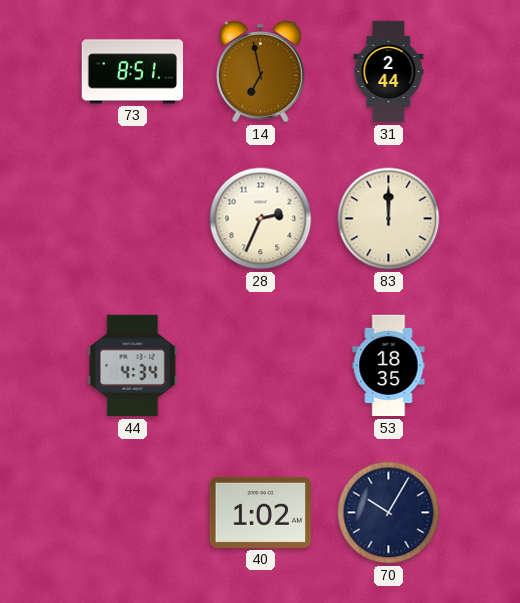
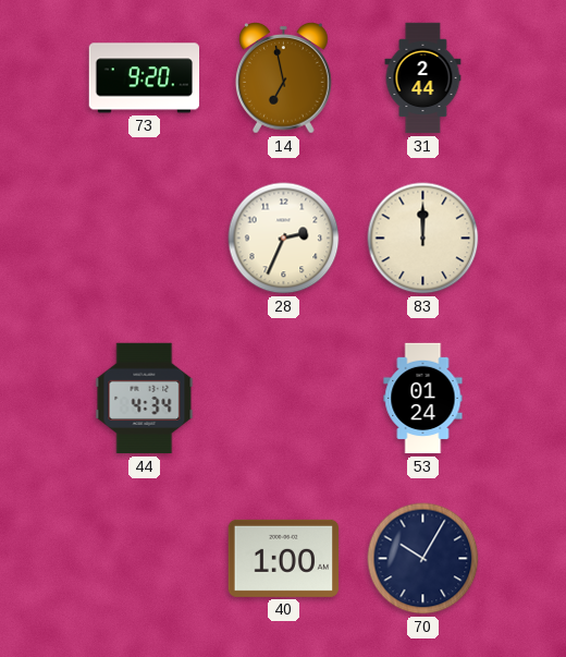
73: 8:51 -> 9:20 (145, 78)
53: 18:35 -> 01:24 (423, 399)
40: 1:02 -> 1:00 (283, 558)
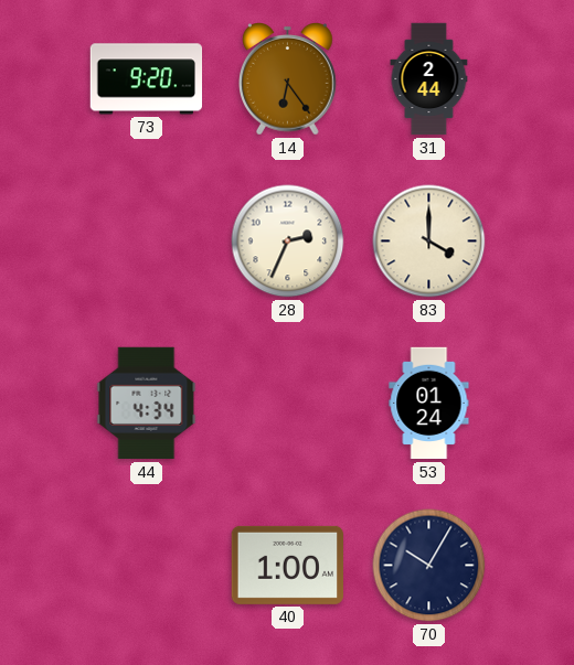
14: 6:58 -> 6:24 (288, 79)
83: 12:00 -> 4:00 (429, 242)
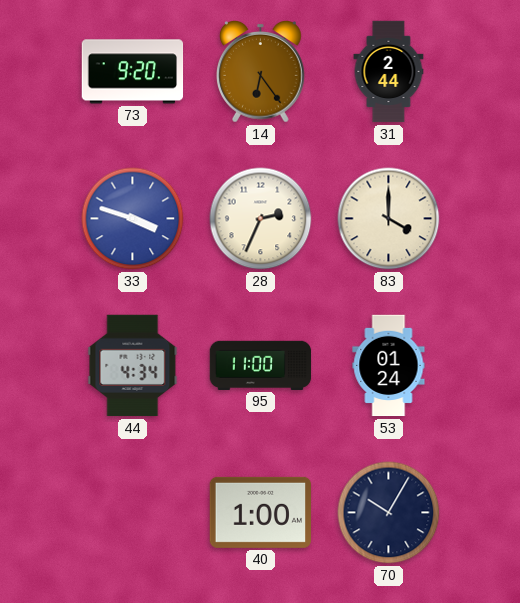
33: none -> 3:48 (133, 219)
95: none -> 11:00 (261, 365)
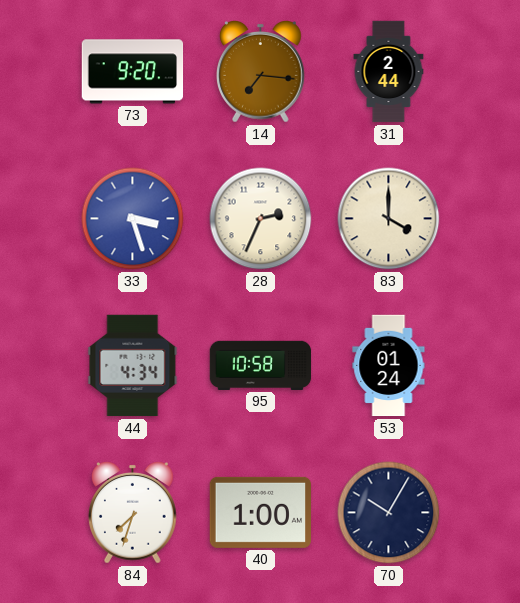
14: 6:24 -> 7:16 (261, 72)
33: 3:48 -> 3:27 (133, 219)
95: 11:00 -> 10:58 (261, 365)
84: none -> 7:33 (133, 513)
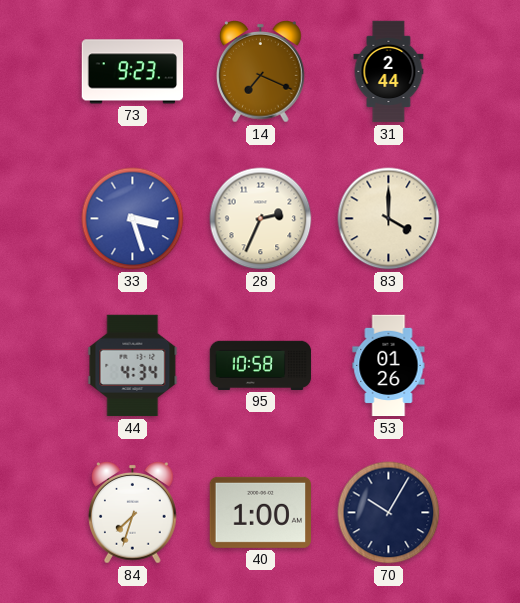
73: 9:20 -> 9:23 (133, 72)
14: 7:16 -> 7:19 (261, 72)
53: 01:24 -> 01:26 (389, 366)
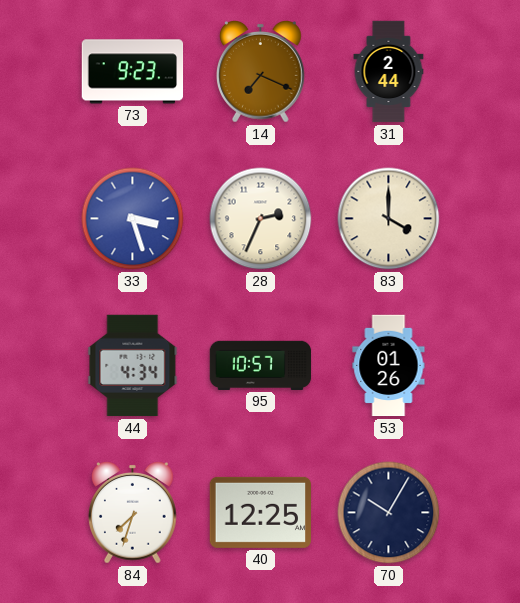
95: 10:58 -> 10:57 (261, 365)
40: 1:00 -> 12:25 (260, 512)
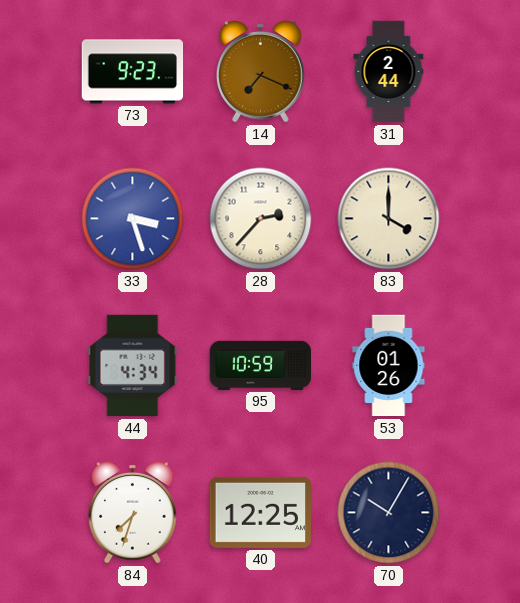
28: 2:34 -> 2:37 (261, 219)
95: 10:57 -> 10:59 (261, 365)
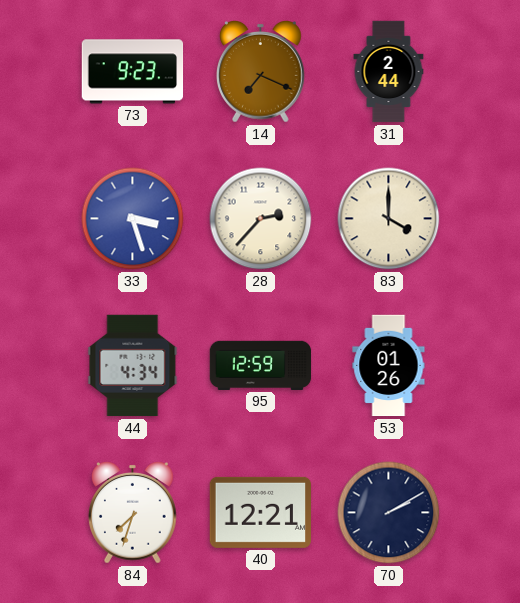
95: 10:59 -> 12:59 (261, 365)
40: 12:25 -> 12:21 (260, 512)
70: 10:05 -> 2:10 (389, 513)
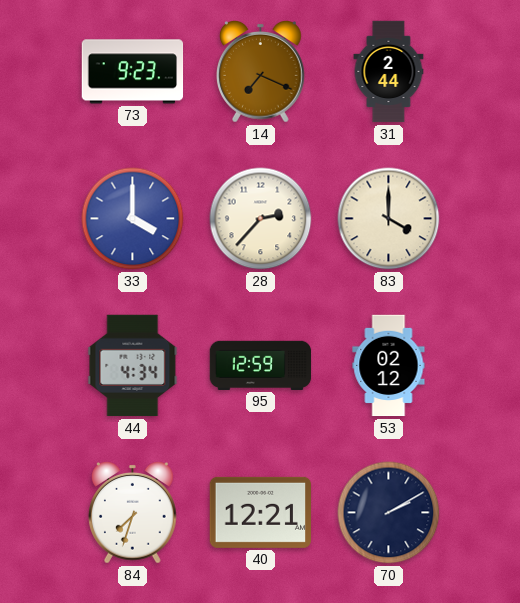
33: 3:27 -> 4:00 (133, 219)
53: 01:26 -> 02:12 (389, 366)
